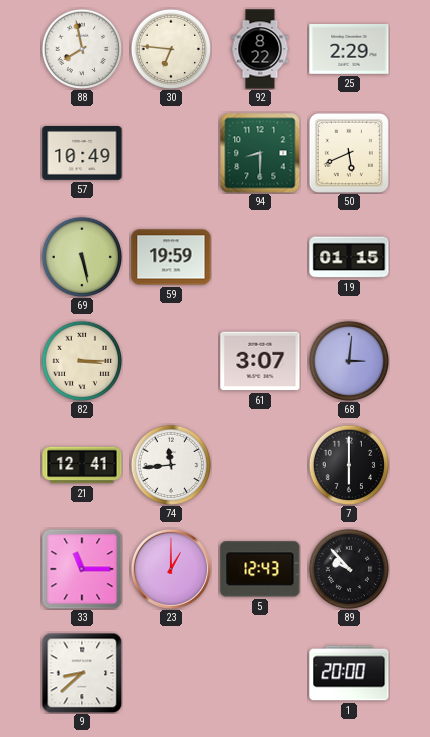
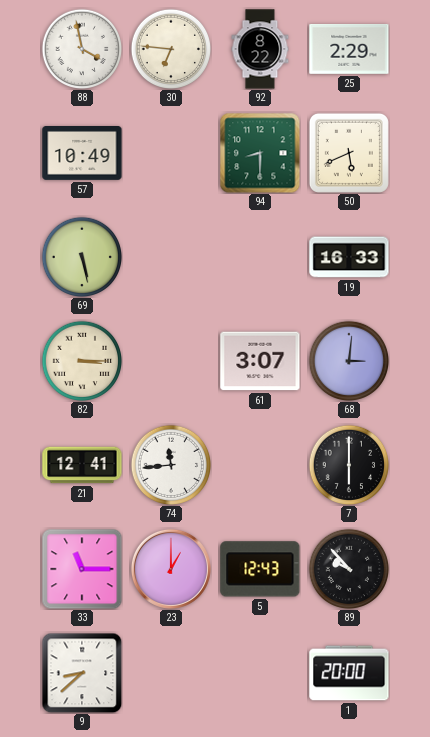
88: 7:58 -> 3:58 (82, 49)
59: 19:59 -> none (171, 257)
19: 01:15 -> 16:33 (349, 257)
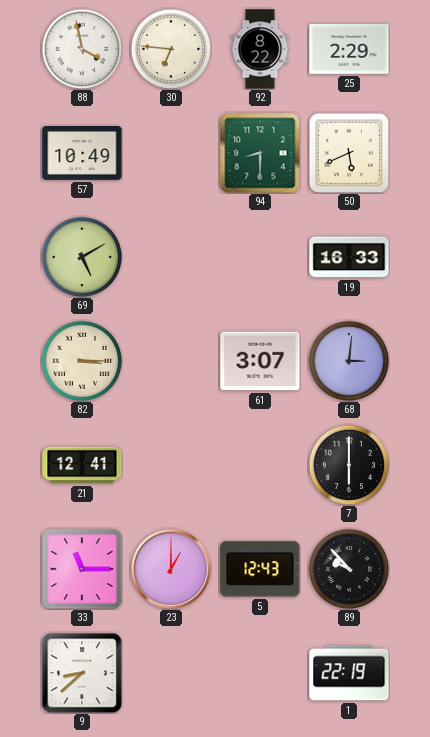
69: 5:28 -> 5:10 (82, 257)
74: 11:44 -> none (171, 465)
1: 20:00 -> 22:19 (349, 673)
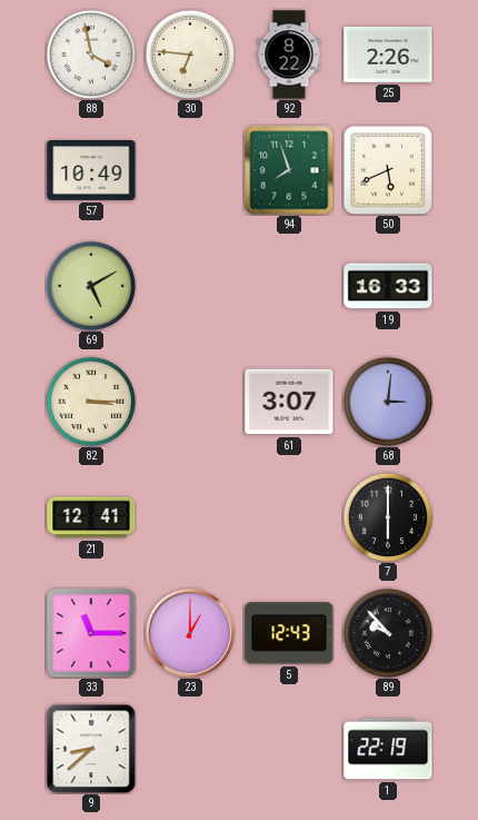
25: 2:29 -> 2:26 (388, 55)
94: 8:30 -> 7:57 (289, 170)
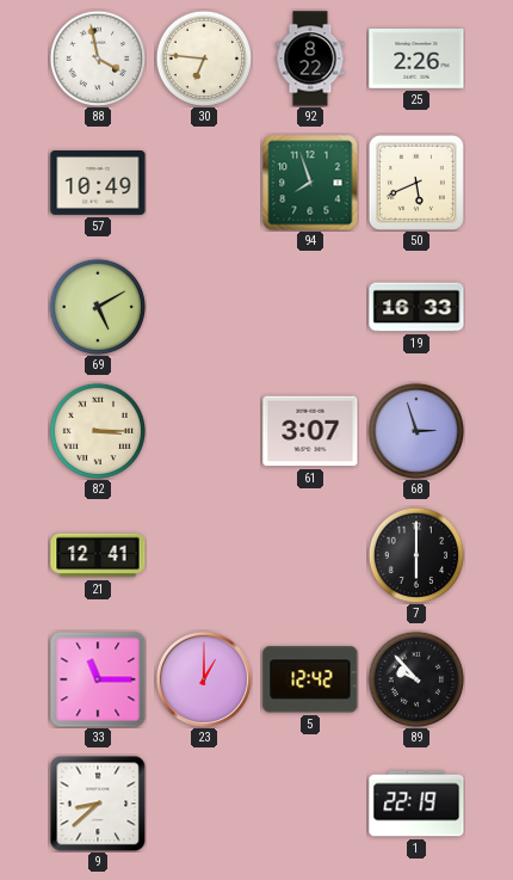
68: 3:01 -> 2:57 (416, 431)
5: 12:43 -> 12:42 (310, 679)
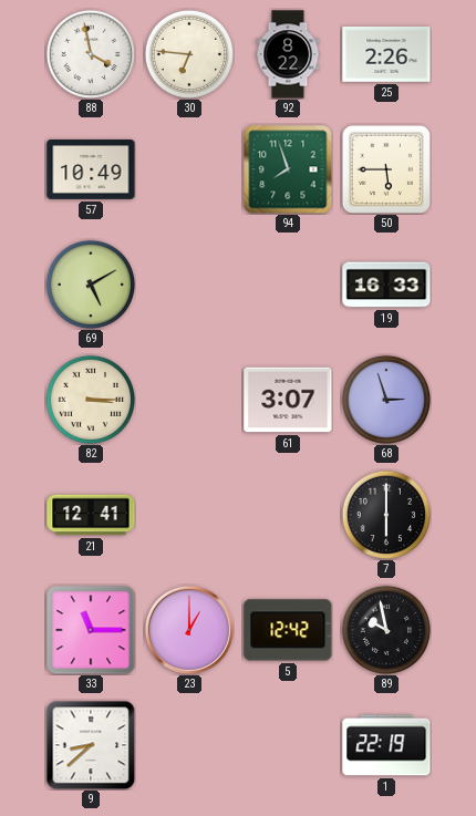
50: 5:41 -> 5:45 (386, 169)
89: 9:53 -> 9:58 (386, 630)
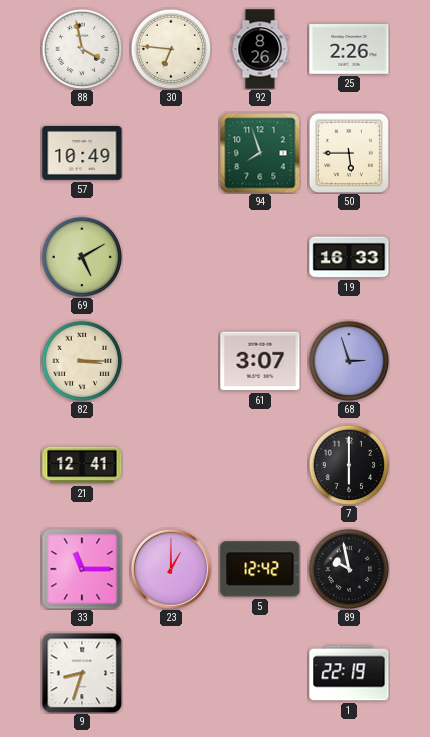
92: 8:22 -> 8:26 (260, 49)
9: 8:38 -> 8:33 (82, 673)
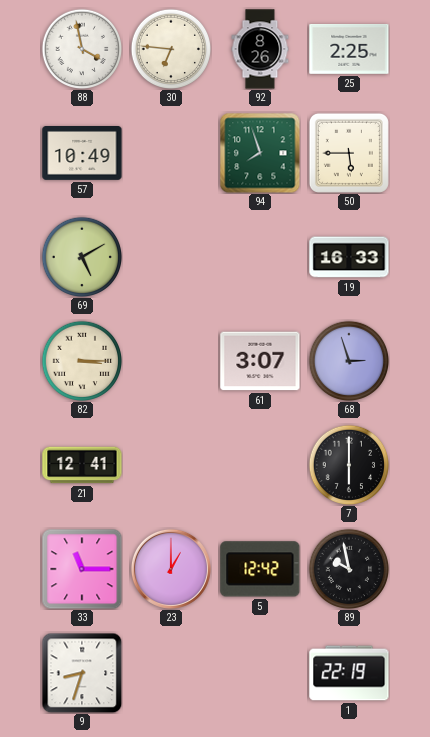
25: 2:26 -> 2:25 (349, 49)
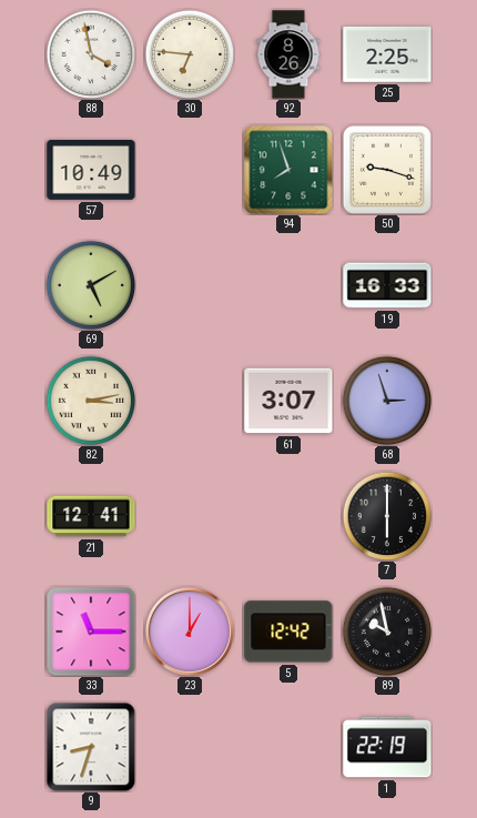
50: 5:45 -> 9:18 (387, 170)
82: 3:15 -> 3:13 (91, 401)
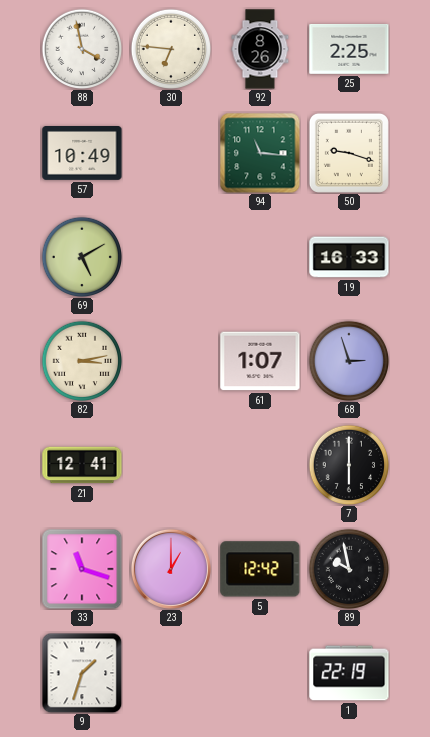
94: 7:57 -> 11:16 (260, 153)
61: 3:07 -> 1:07 (260, 361)
33: 11:15 -> 11:18 (82, 569)
9: 8:33 -> 1:33 (82, 673)
